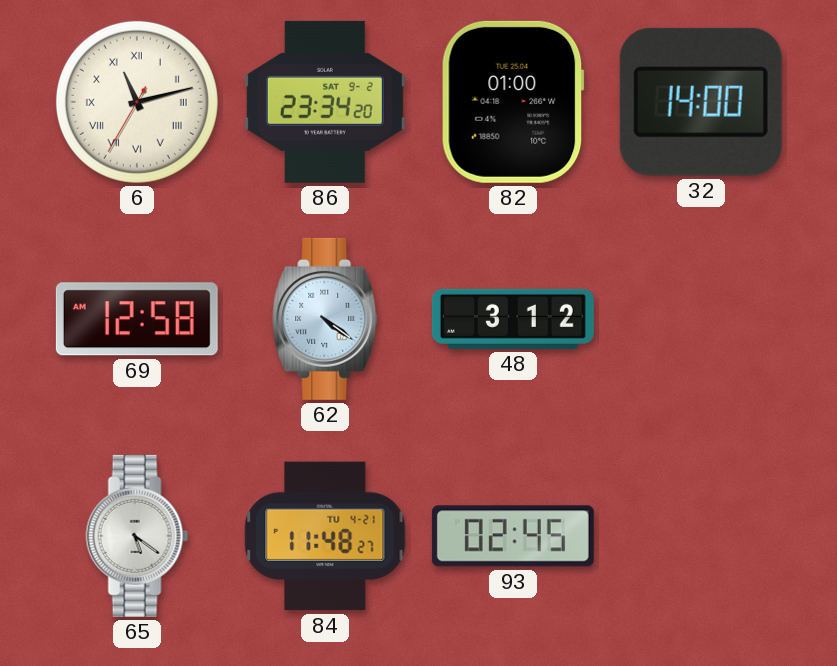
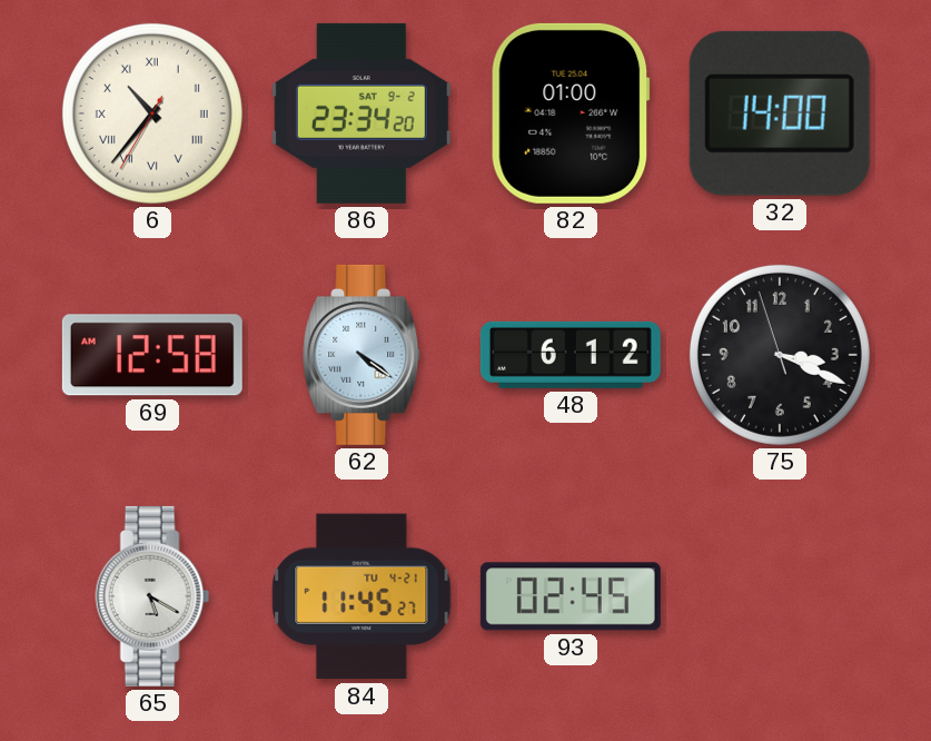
6: 11:12 -> 10:36 (152, 113)
48: 3:12 -> 6:12 (571, 355)
75: none -> 3:18 (780, 355)
65: 5:21 -> 5:20 (152, 596)
84: 11:48 -> 11:45 (361, 596)
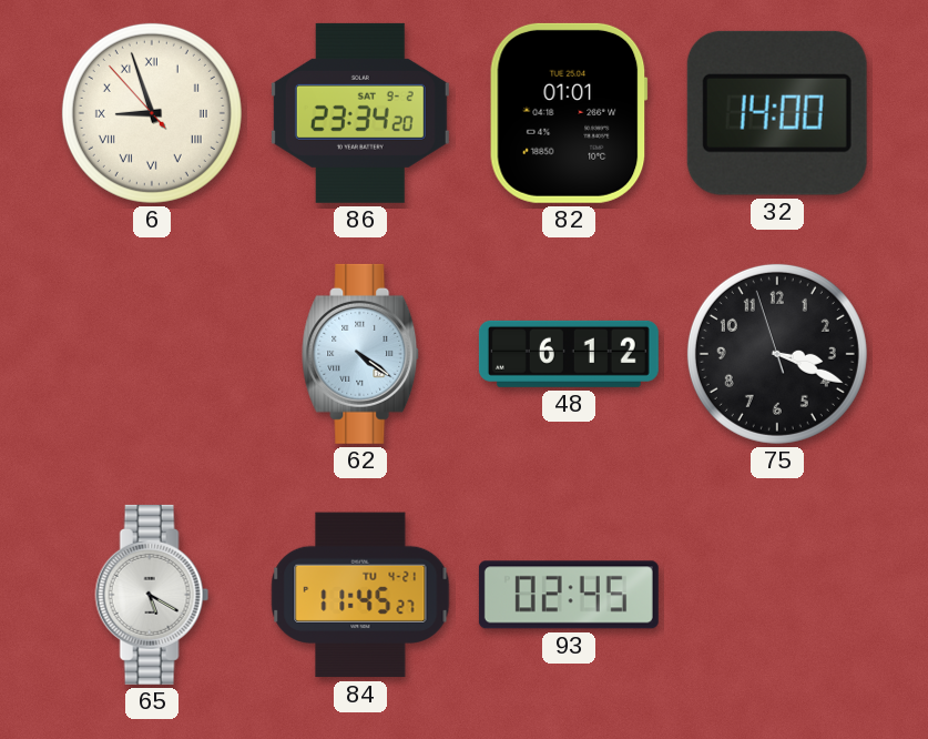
6: 10:36 -> 8:56 (152, 113)
82: 01:00 -> 01:01 (569, 113)
69: 12:58 -> none (152, 355)
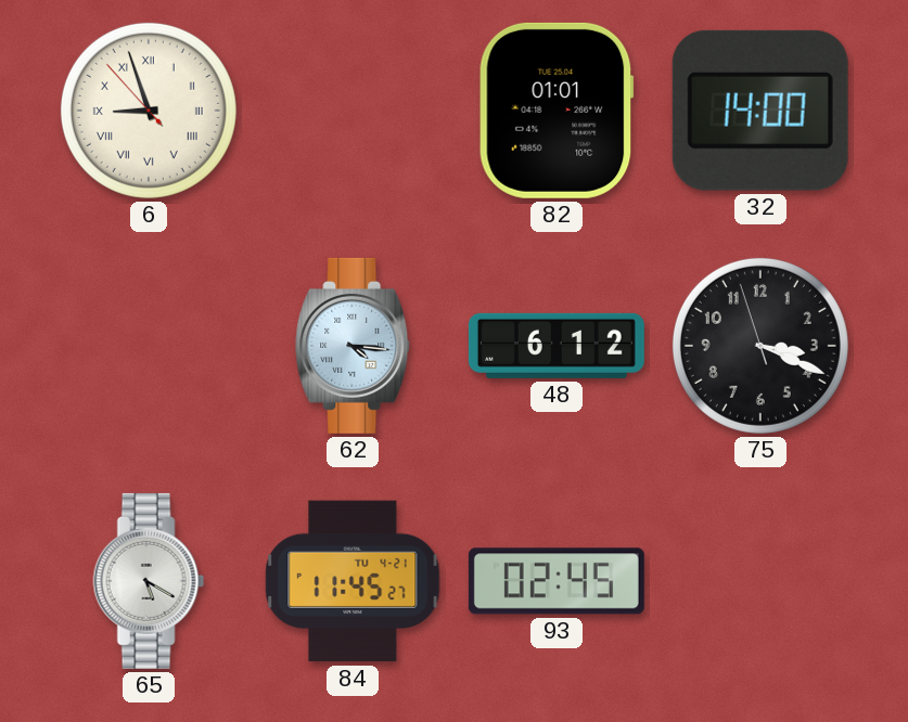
86: 23:34 -> none (360, 113)
62: 4:21 -> 4:16 (354, 346)
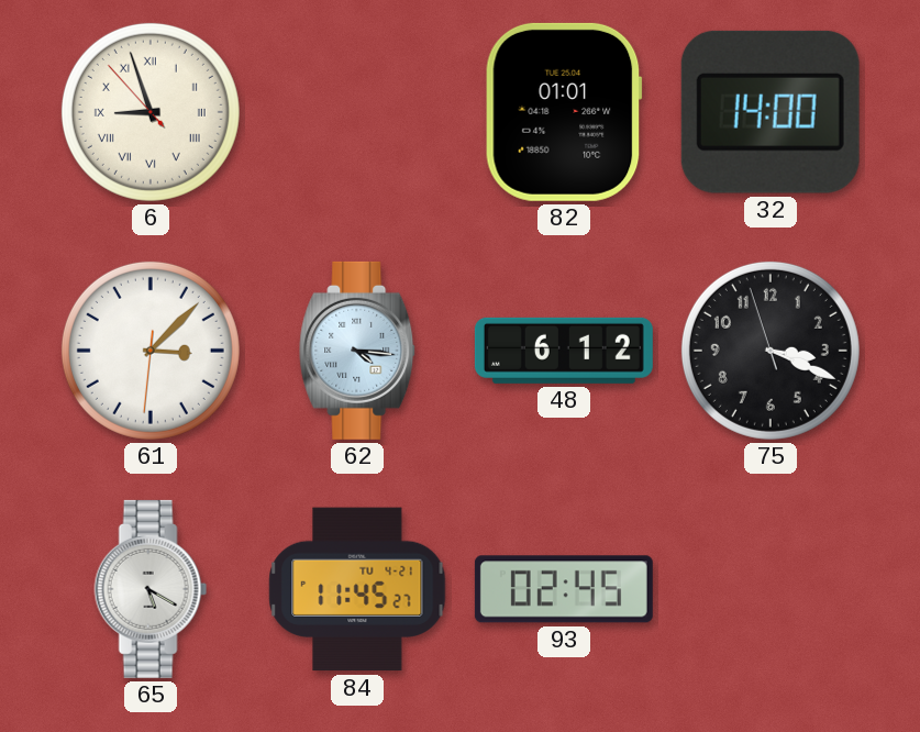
61: none -> 3:07 (151, 351)
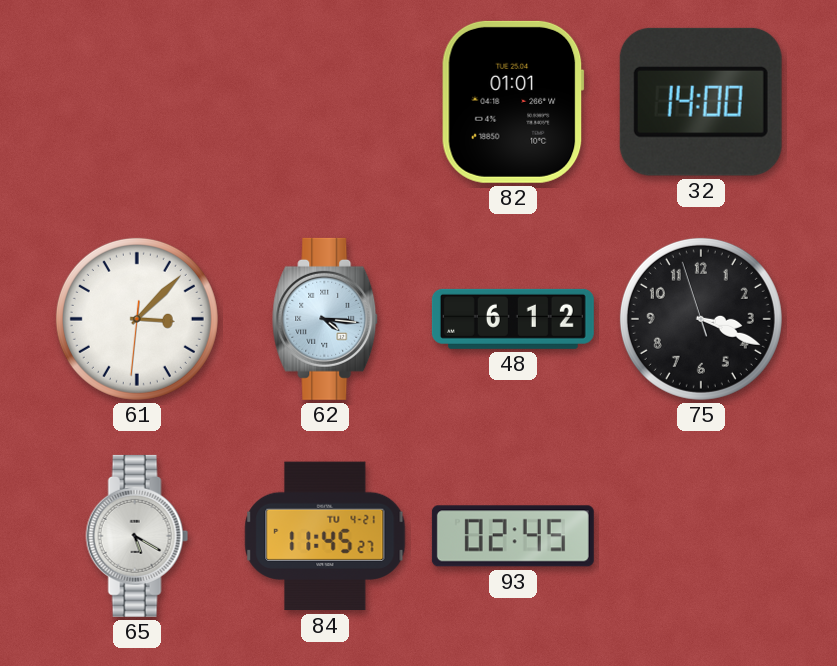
6: 8:56 -> none (151, 112)
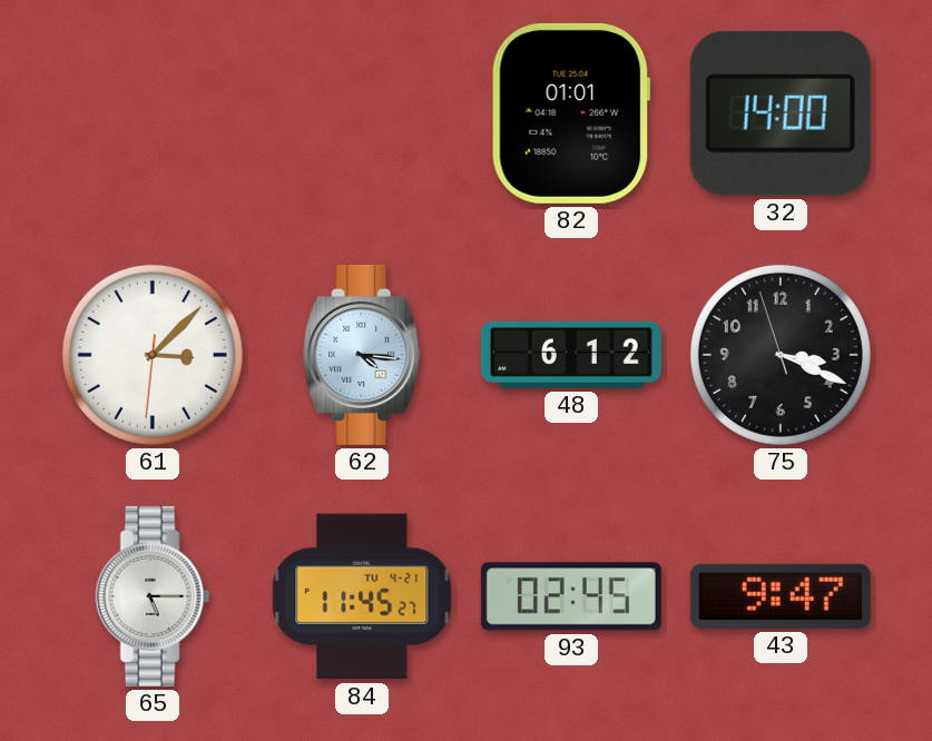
65: 5:20 -> 5:15 (153, 596)
43: none -> 9:47 (781, 596)
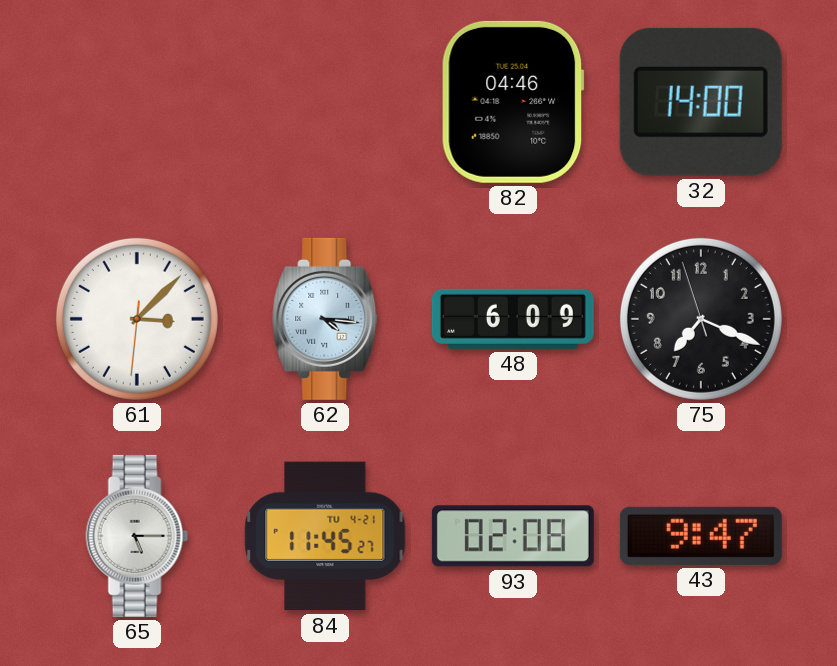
82: 01:01 -> 04:46 (513, 102)
48: 6:12 -> 6:09 (513, 319)
75: 3:18 -> 7:18 (701, 319)
93: 02:45 -> 02:08 (513, 536)
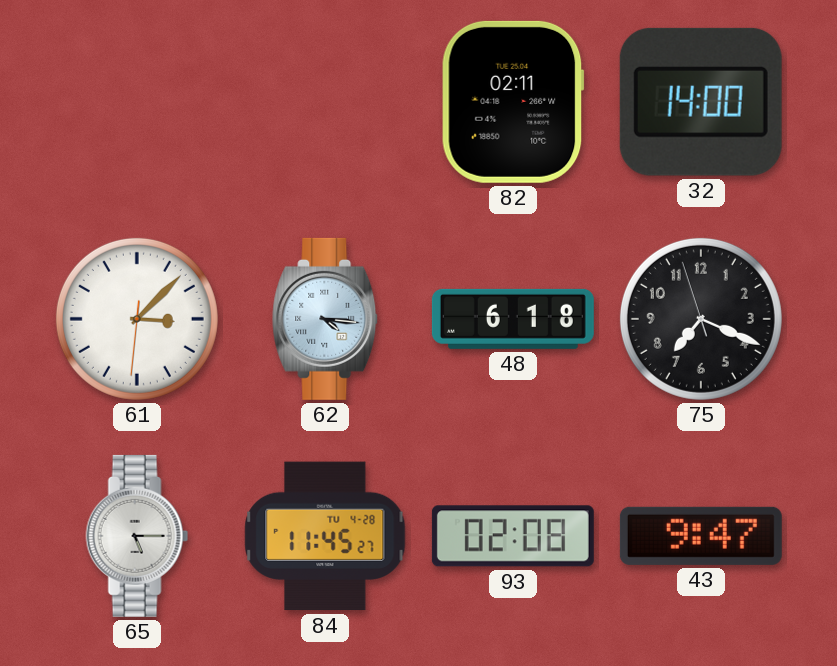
82: 04:46 -> 02:11 (513, 102)
48: 6:09 -> 6:18 (513, 319)
84 date: TU 4-21 -> TU 4-28 (325, 536)
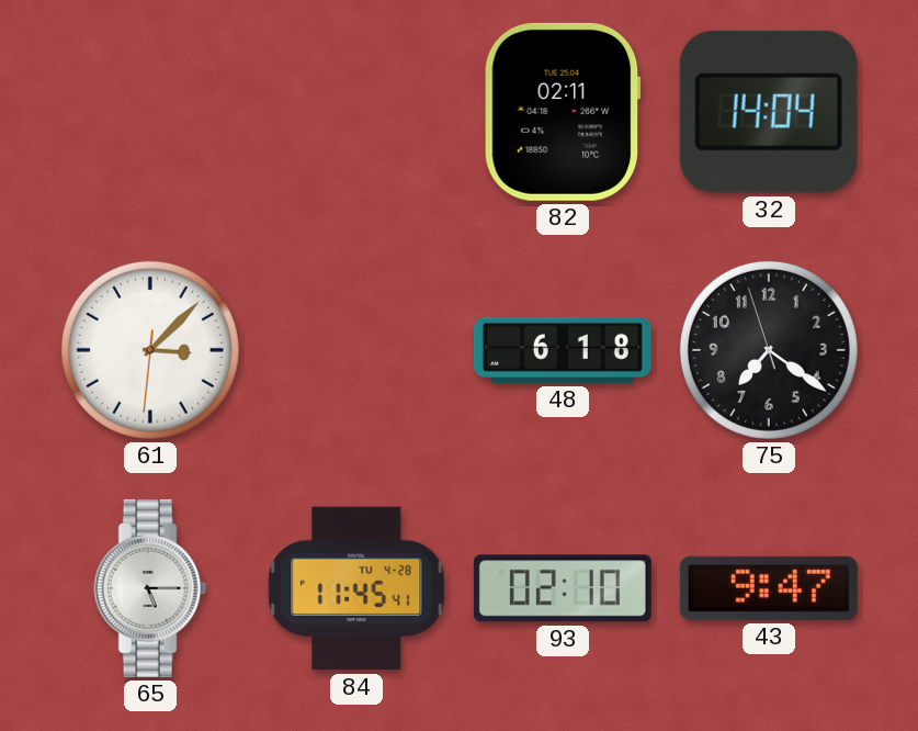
32: 14:00 -> 14:04 (769, 112)
62: 4:16 -> none (326, 319)
75: 7:18 -> 7:20 (769, 350)
84: 11:45:27 -> 11:45:41 (356, 588)
93: 02:08 -> 02:10 (563, 588)
